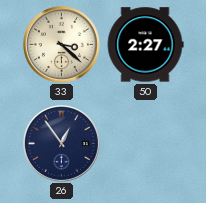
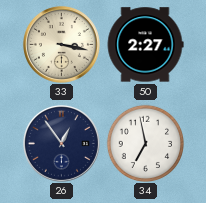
33: 3:22 -> 3:17 (61, 44)
34: none -> 6:58 (145, 143)
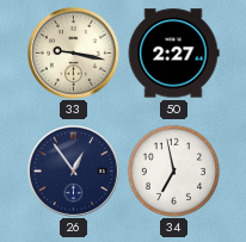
33: 3:17 -> 9:17 (73, 52)
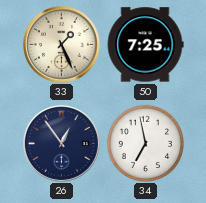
33: 9:17 -> 1:26 (61, 44)
50: 2:27 -> 7:25 (145, 45)
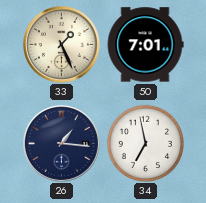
50: 7:25 -> 7:01 (145, 45)
26: 12:54 -> 1:16 (61, 143)
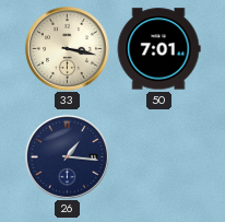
33: 1:26 -> 3:17 (67, 48)
34: 6:58 -> none (145, 143)
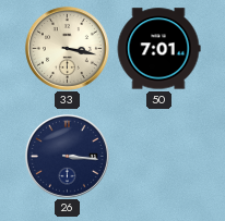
26: 1:16 -> 3:16 (67, 156)
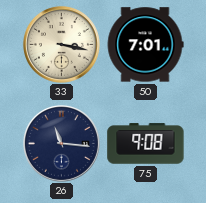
26: 3:16 -> 11:16 (61, 143)
75: none -> 9:08 (146, 144)
